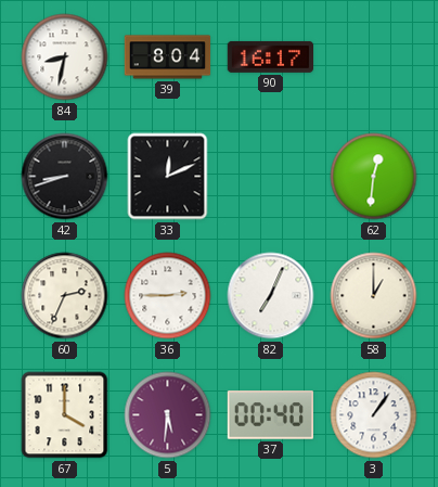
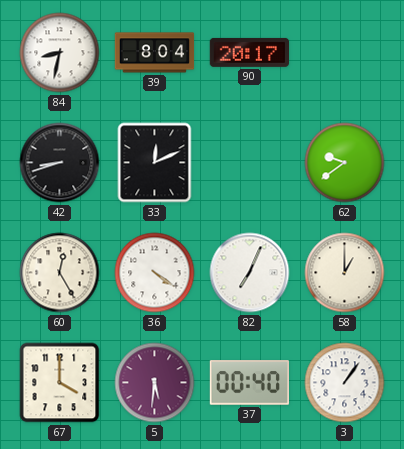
90: 16:17 -> 20:17 (249, 52)
62: 12:31 -> 9:39 (345, 163)
60: 2:34 -> 12:25 (60, 273)
36: 2:45 -> 4:21 (155, 273)
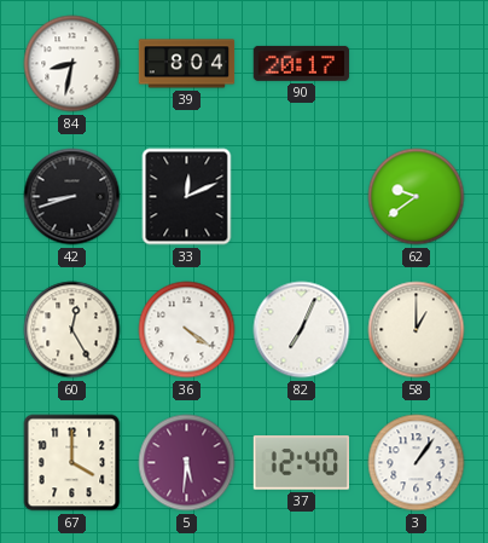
37: 00:40 -> 12:40 (301, 463)
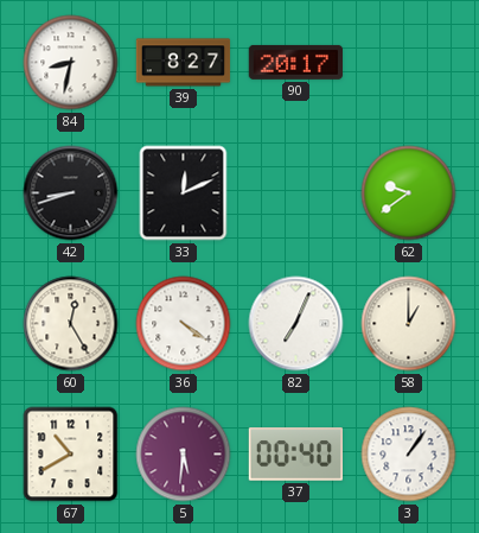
39: 8:04 -> 8:27 (184, 63)
67: 4:00 -> 10:40 (71, 455)
37: 12:40 -> 00:40 (295, 455)
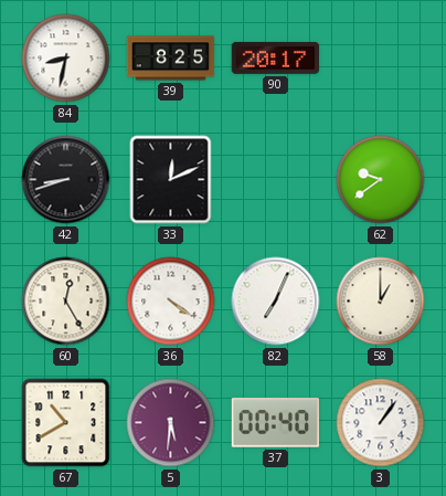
39: 8:27 -> 8:25 (171, 59)
